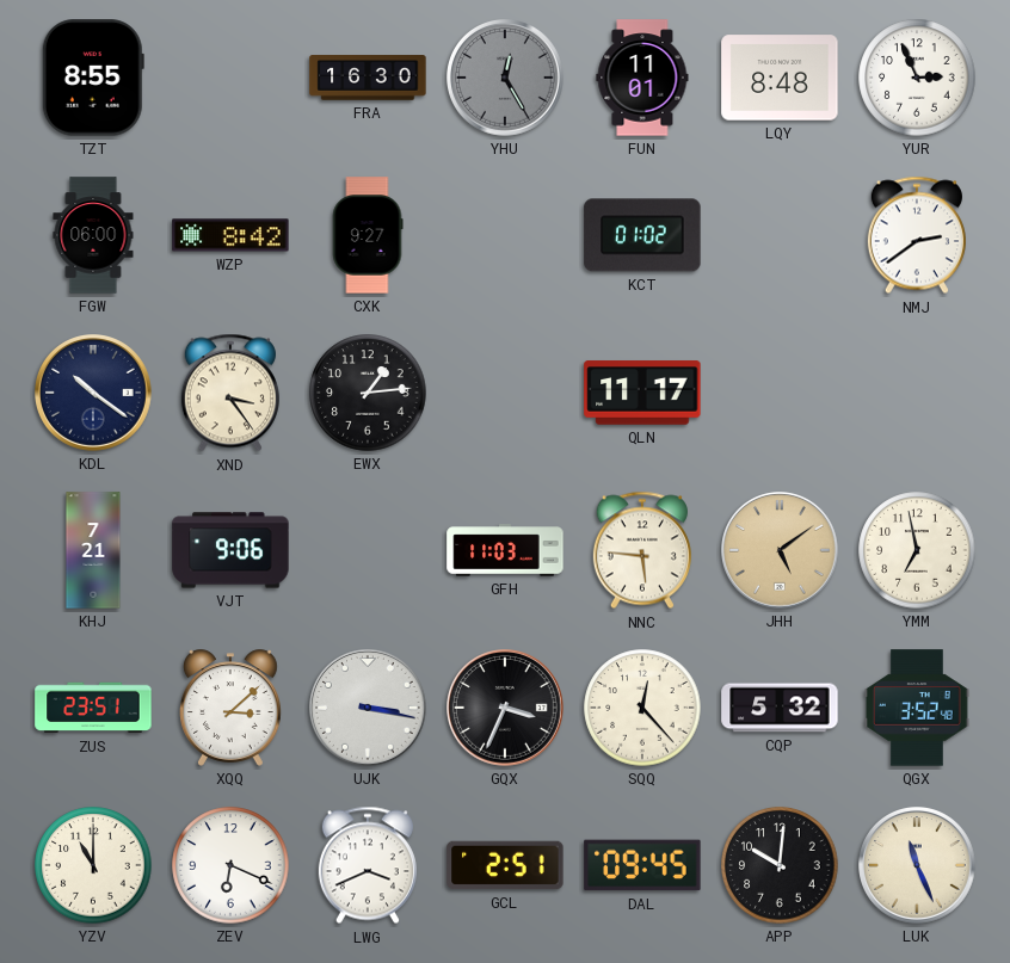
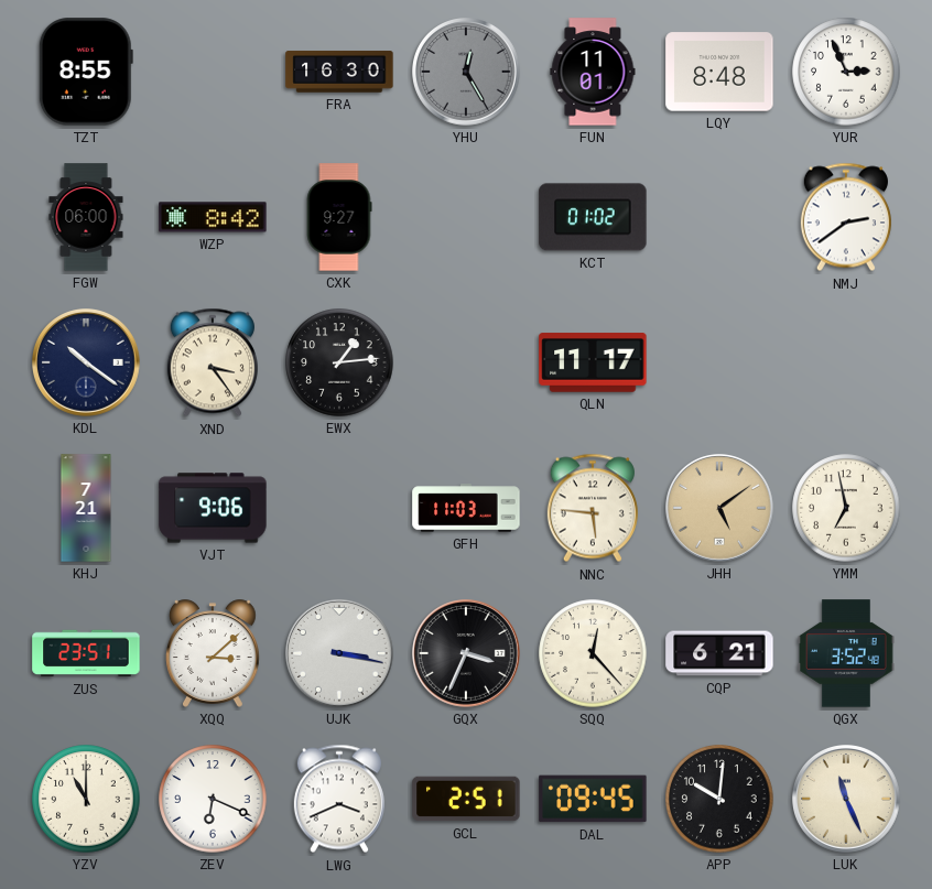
CQP: 5:32 -> 6:21 (719, 653)
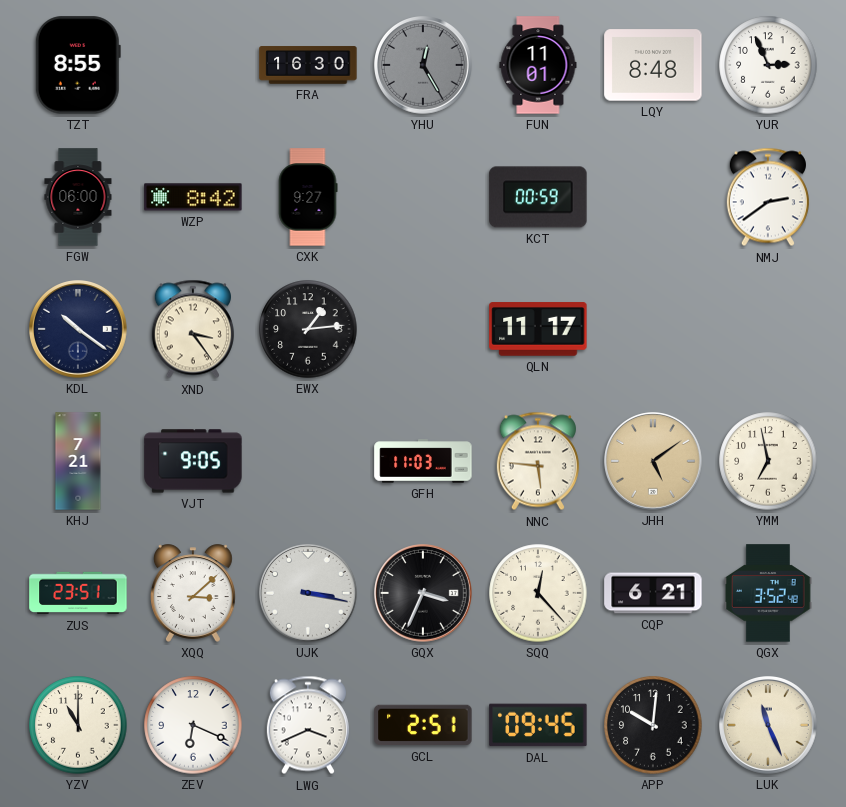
KCT: 01:02 -> 00:59 (538, 197)
VJT: 9:06 -> 9:05 (193, 461)
